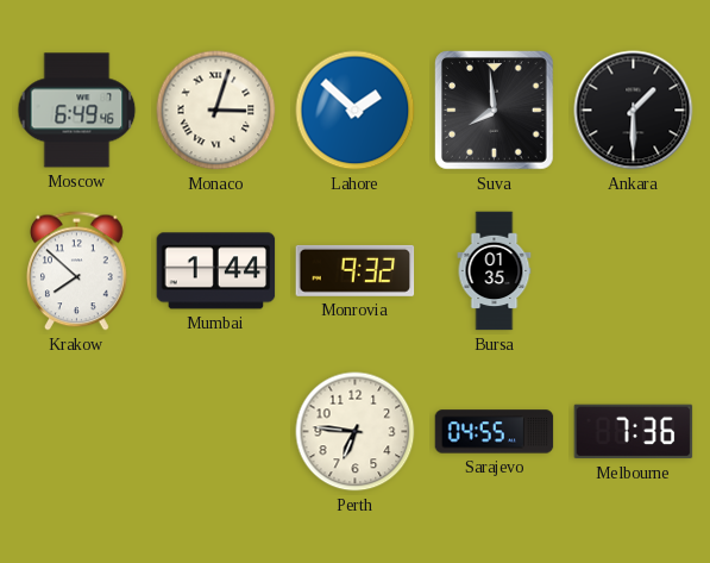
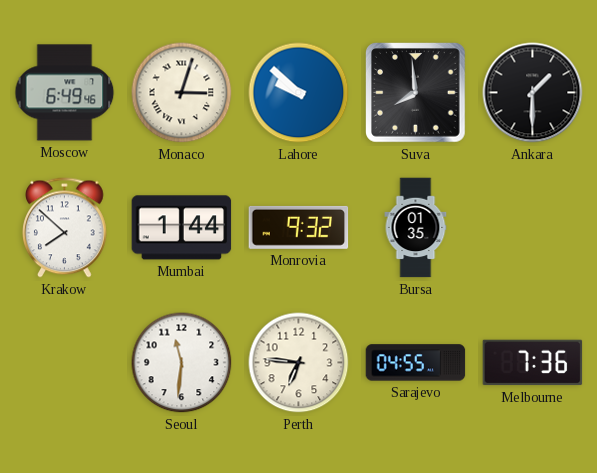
Lahore: 1:52 -> 9:52 (299, 93)
Seoul: none -> 11:31 (182, 363)
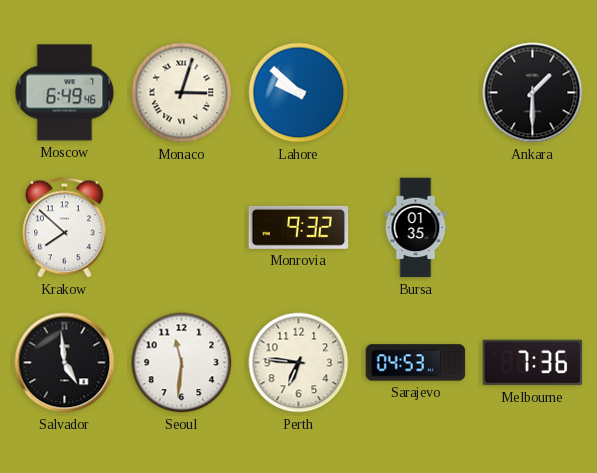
Suva: 7:59 -> none (416, 93)
Mumbai: 1:44 -> none (182, 228)
Salvador: none -> 4:59 (65, 363)
Sarajevo: 04:55 -> 04:53 (416, 363)
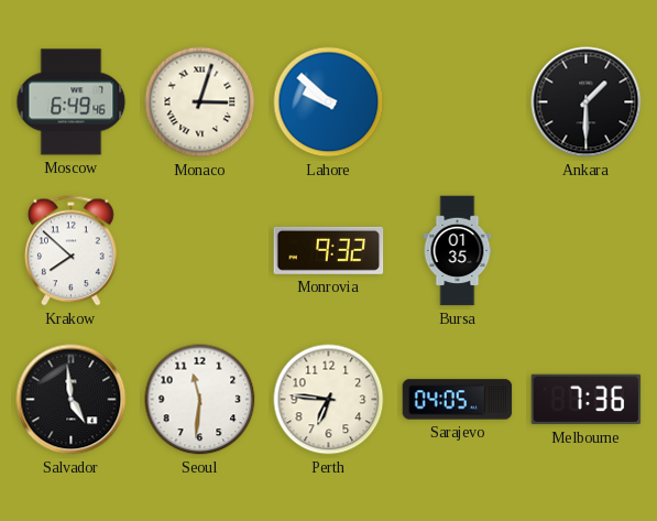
Sarajevo: 04:53 -> 04:05 (458, 400)
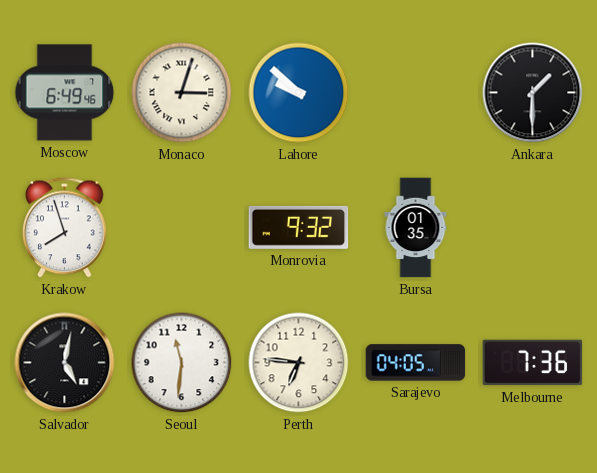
Krakow: 7:52 -> 7:57 (65, 228)
Salvador: 4:59 -> 5:02 (65, 363)
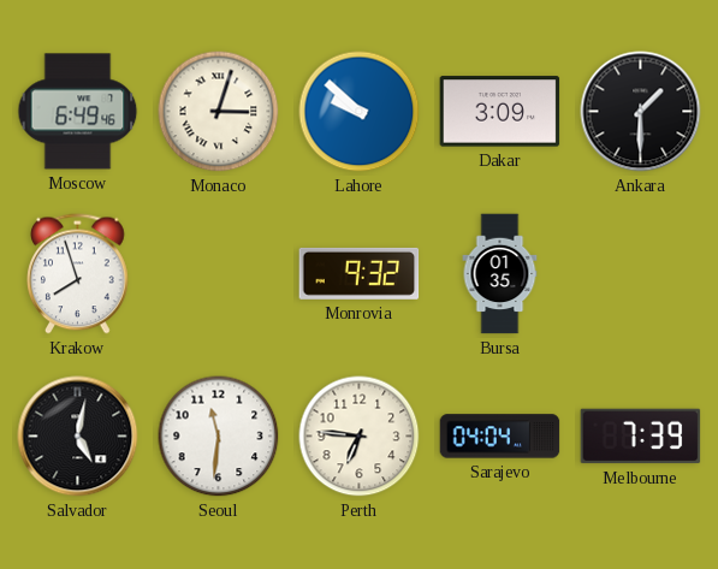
Dakar: none -> 3:09 (500, 112)
Sarajevo: 04:05 -> 04:04 (500, 437)
Melbourne: 7:36 -> 7:39 (641, 437)
